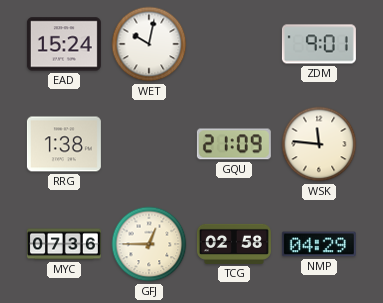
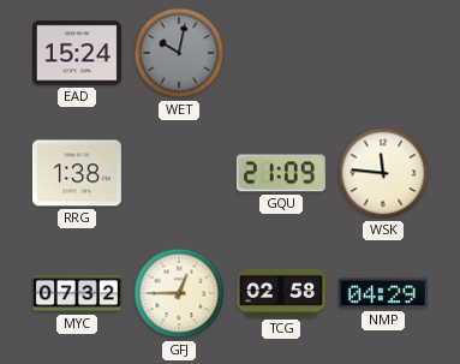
WET dial: white -> grey (179, 53)
ZDM: 9:01 -> none (319, 44)
MYC: 07:36 -> 07:32 (77, 293)
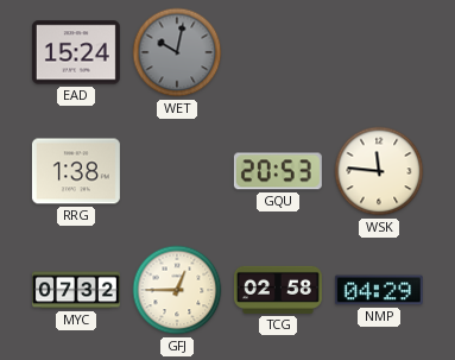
GQU: 21:09 -> 20:53 (278, 171)
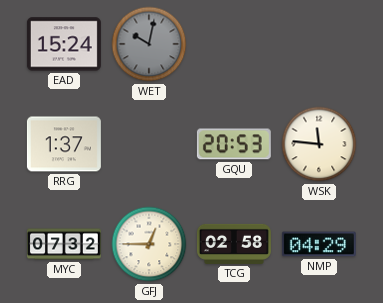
RRG: 1:38 -> 1:37 (64, 144)
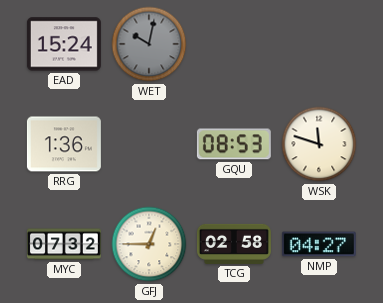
RRG: 1:37 -> 1:36 (64, 144)
GQU: 20:53 -> 08:53 (234, 144)
WSK: 11:46 -> 11:48 (319, 144)
NMP: 04:29 -> 04:27 (319, 244)
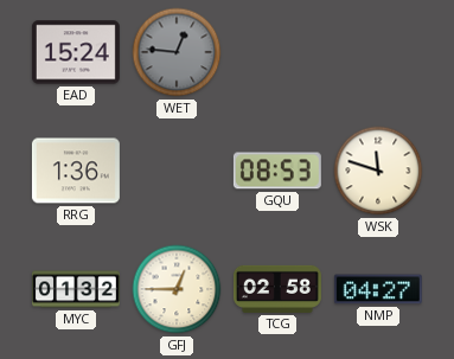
WET: 10:02 -> 12:46 (177, 52)
MYC: 07:32 -> 01:32 (76, 289)
